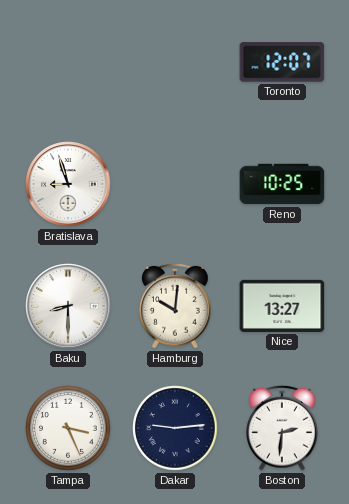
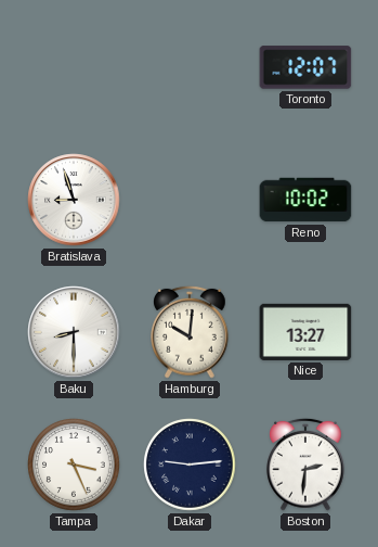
Reno: 10:25 -> 10:02 (305, 200)
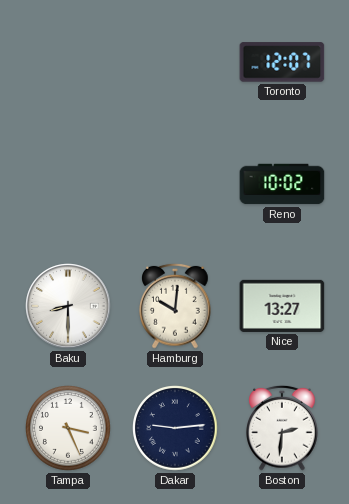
Bratislava: 8:57 -> none (74, 200)
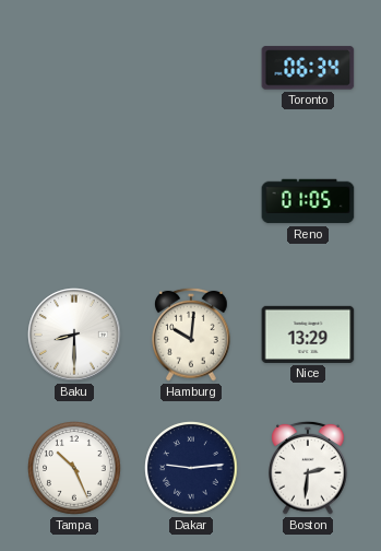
Toronto: 12:07 -> 06:34 (308, 68)
Reno: 10:02 -> 01:05 (308, 201)
Nice: 13:27 -> 13:29 (308, 335)
Tampa: 3:26 -> 10:26 (74, 468)
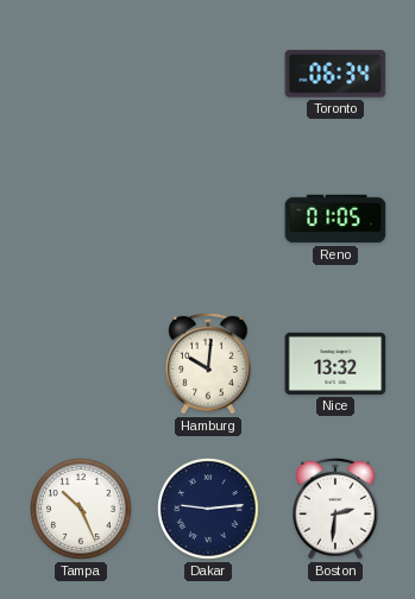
Baku: 8:30 -> none (74, 335)
Nice: 13:29 -> 13:32 (335, 364)
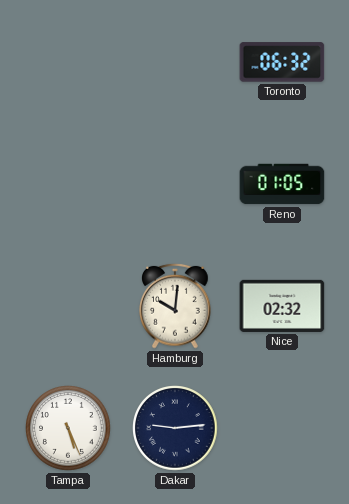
Toronto: 06:34 -> 06:32 (282, 62)
Nice: 13:32 -> 02:32 (282, 306)
Tampa: 10:26 -> 5:26 (68, 428)
Boston: 2:31 -> none (335, 509)
